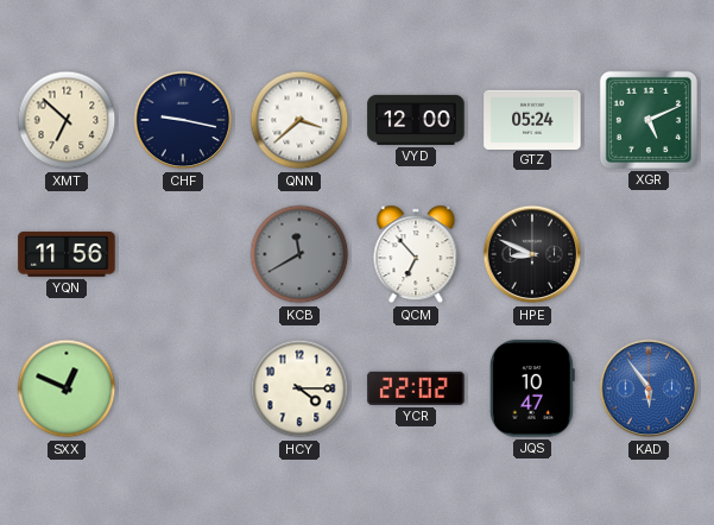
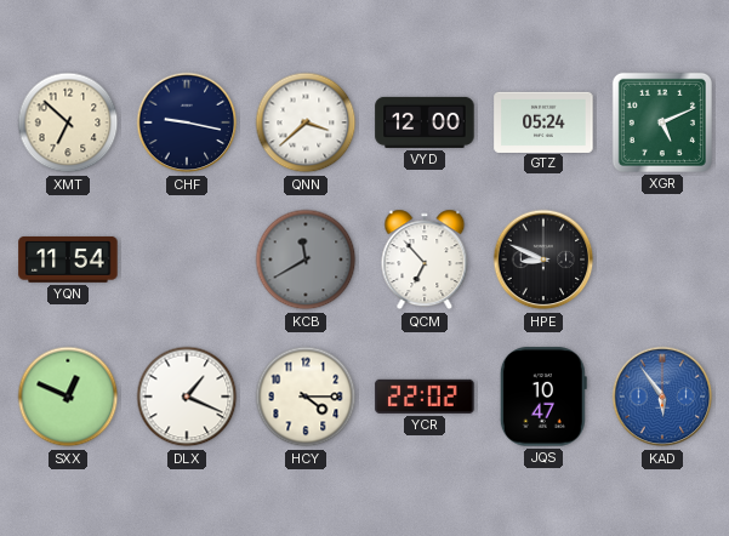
YQN: 11:56 -> 11:54 (68, 260)
DLX: none -> 1:19 (187, 397)
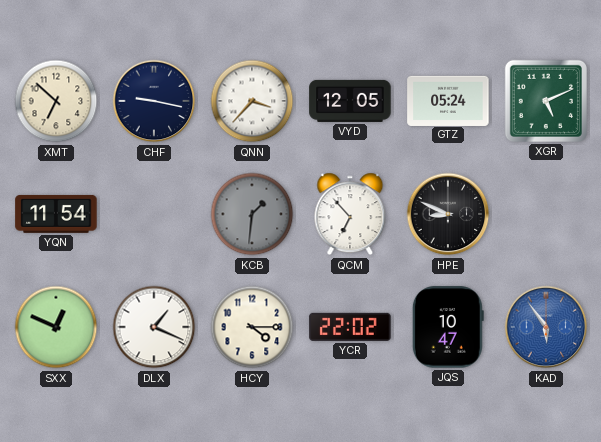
QNN: 3:38 -> 3:37 (252, 101)
VYD: 12:00 -> 12:05 (350, 101)
KCB: 11:40 -> 1:31 (252, 214)
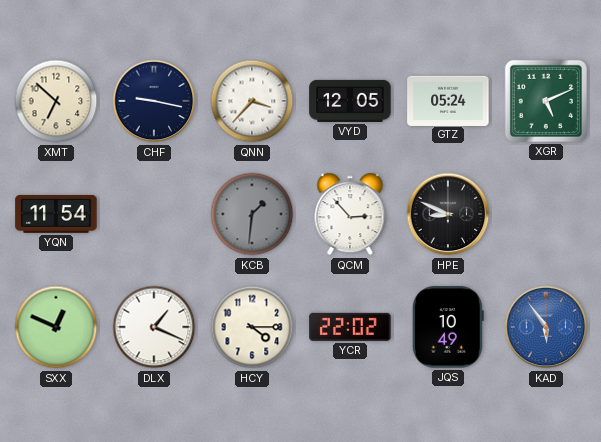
QCM: 6:53 -> 2:53 (350, 214)
JQS: 10:47 -> 10:49 (448, 327)
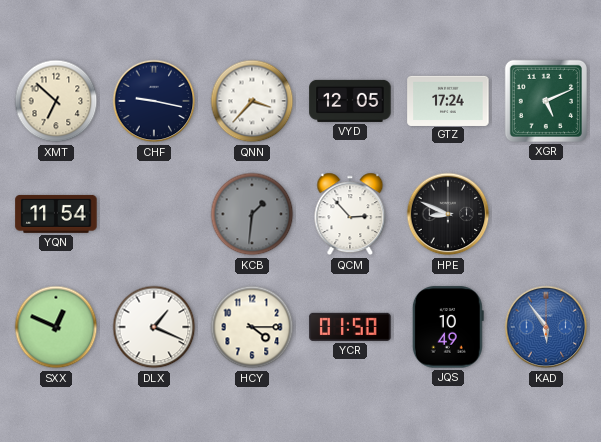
GTZ: 05:24 -> 17:24 (448, 100)
YCR: 22:02 -> 01:50 (350, 327)
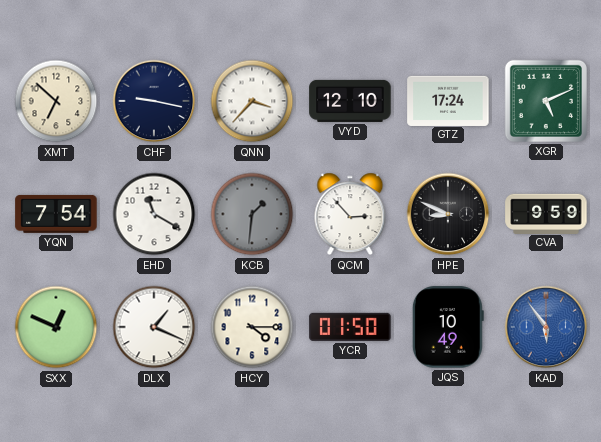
VYD: 12:05 -> 12:10 (350, 101)
YQN: 11:54 -> 7:54 (56, 214)
EHD: none -> 11:20 (154, 214)
CVA: none -> 9:59 (546, 213)
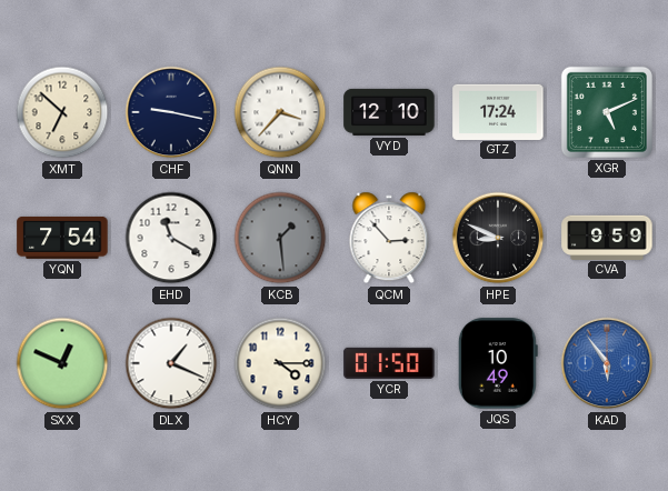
KCB: 1:31 -> 1:29 (280, 238)
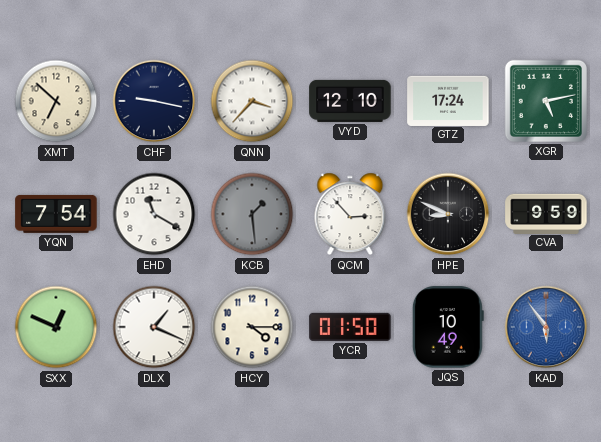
XGR: 5:11 -> 5:13 (546, 101)
